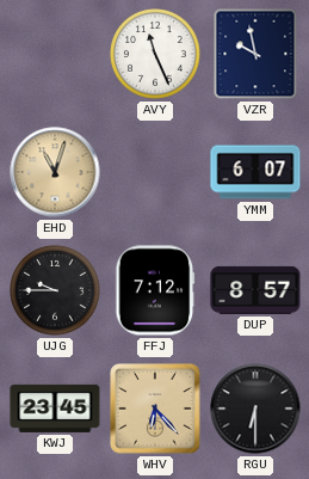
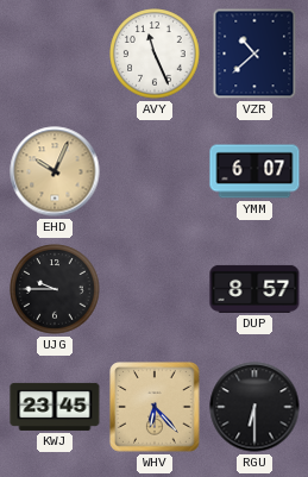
VZR: 9:58 -> 10:38 (254, 54)
EHD: 11:03 -> 10:04 (55, 171)
FFJ: 7:12 -> none (155, 290)
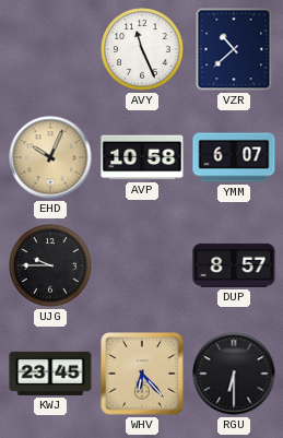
AVP: none -> 10:58 (142, 157)
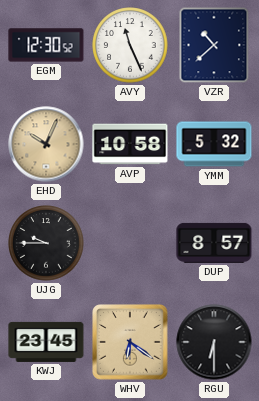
EGM: none -> 12:30 (46, 45)
YMM: 6:07 -> 5:32 (214, 144)
WHV: 6:23 -> 6:21 (130, 342)
